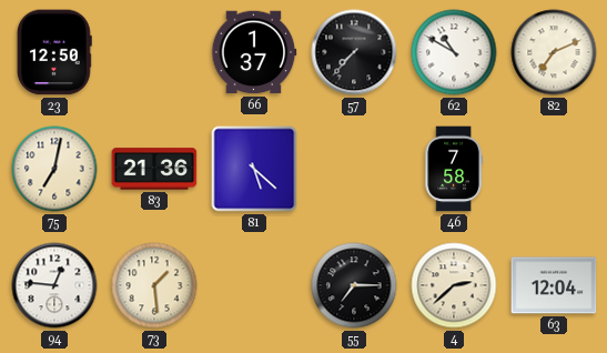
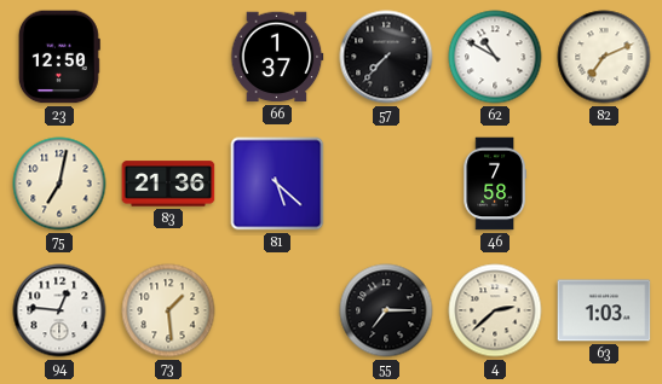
63: 12:04 -> 1:03 (604, 310)
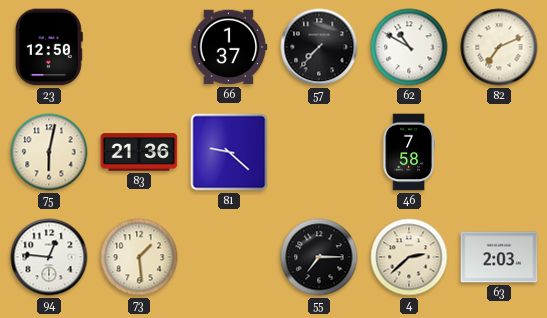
75: 7:02 -> 6:02 (49, 152)
81: 5:22 -> 9:22 (229, 152)
63: 1:03 -> 2:03 (499, 257)
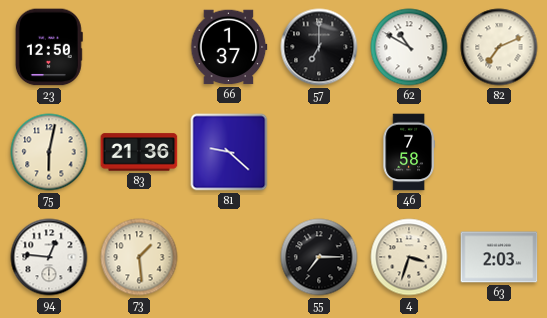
57: 7:37 -> 7:00 (319, 47)
4: 2:38 -> 3:33 (409, 257)
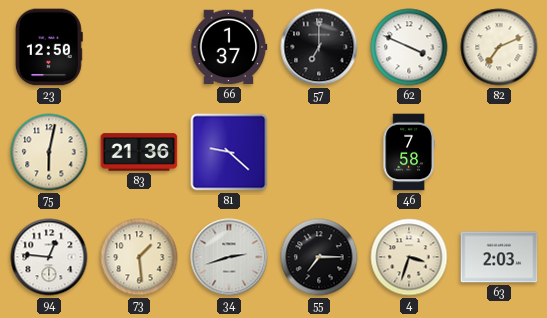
62: 10:50 -> 3:49 (409, 47)
34: none -> 2:42 (229, 257)
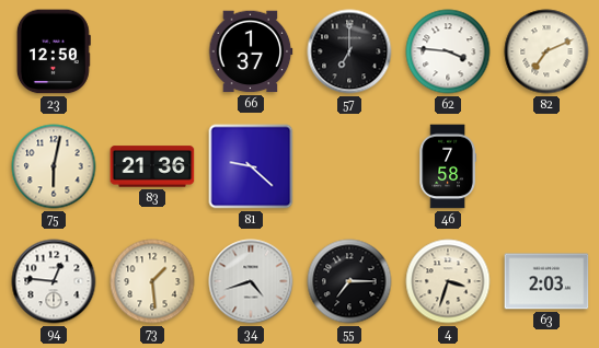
62: 3:49 -> 3:46 (448, 51)
34: 2:42 -> 4:42 (251, 281)
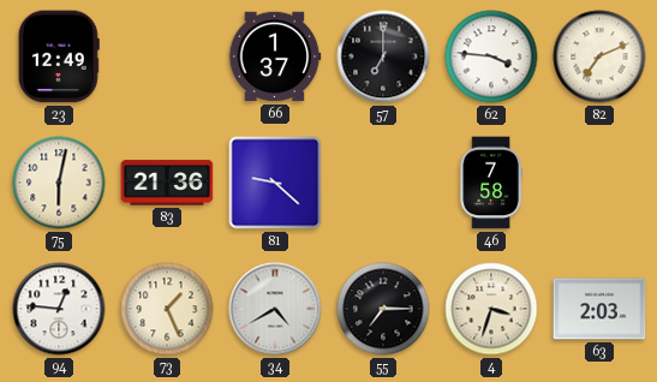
23: 12:50 -> 12:49 (59, 56)
73: 1:29 -> 1:26 (167, 309)
34: 4:42 -> 4:40 (275, 309)
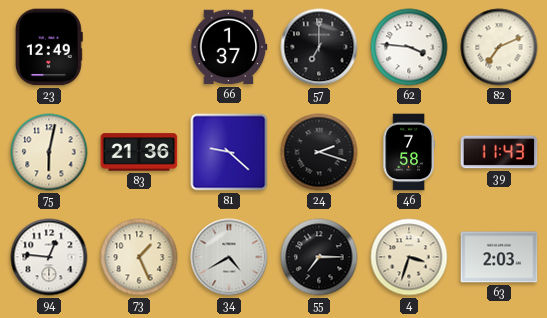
24: none -> 2:18 (319, 152)
39: none -> 11:43 (499, 152)
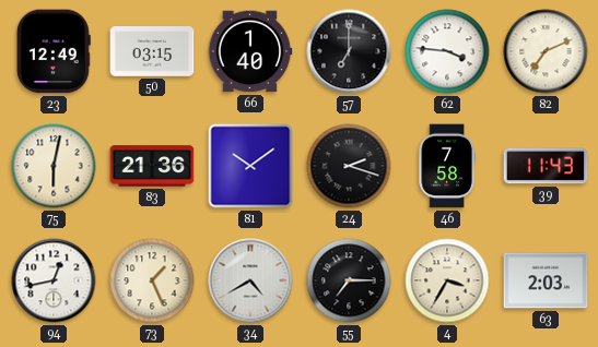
50: none -> 03:15 (152, 51)
66: 1:37 -> 1:40 (250, 51)
81: 9:22 -> 10:09 (250, 166)
94: 12:46 -> 12:43 (54, 280)
4: 3:33 -> 3:35 (447, 280)
